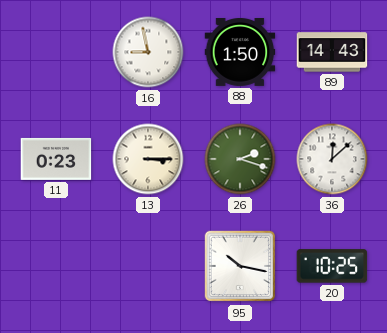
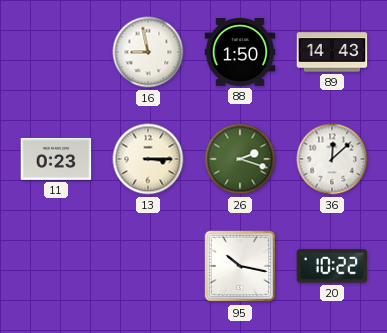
20: 10:25 -> 10:22 (332, 266)
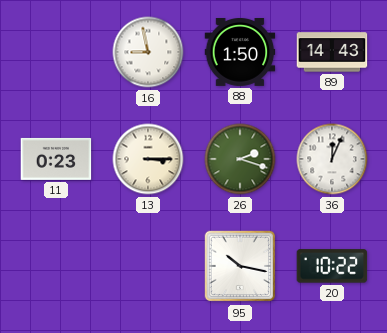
36: 12:08 -> 12:04 (332, 159)
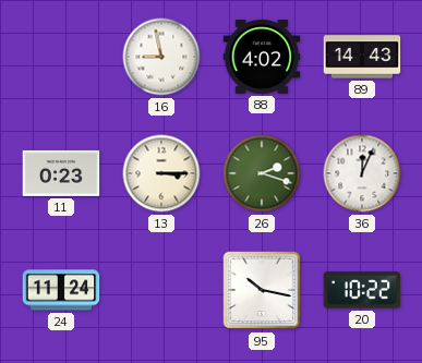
88: 1:50 -> 4:02 (262, 58)
24: none -> 11:24 (61, 290)
